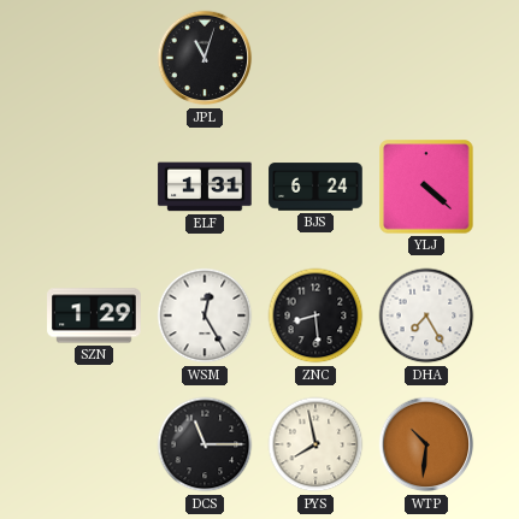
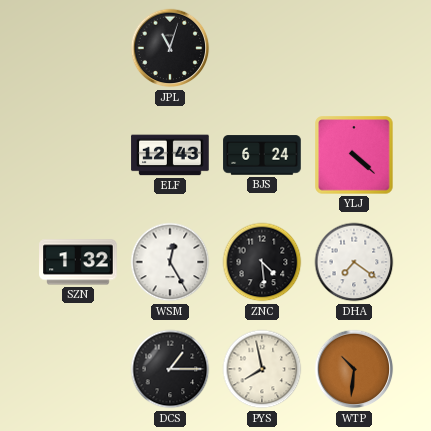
ELF: 1:31 -> 12:43 (170, 155)
SZN: 1:29 -> 1:32 (78, 262)
ZNC: 8:29 -> 4:29 (262, 262)
DHA: 7:25 -> 7:21 (354, 262)
DCS: 11:15 -> 1:15 (170, 369)
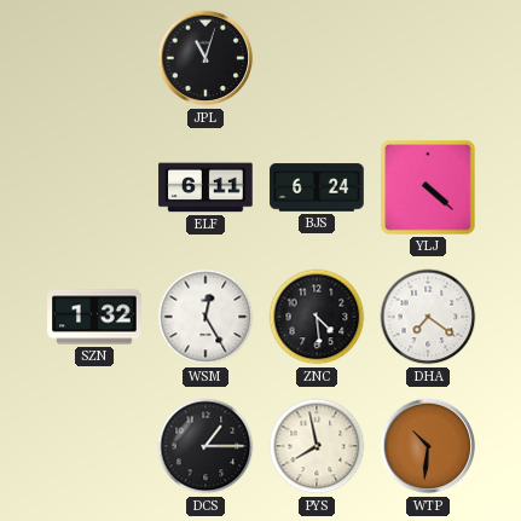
ELF: 12:43 -> 6:11 (205, 187)
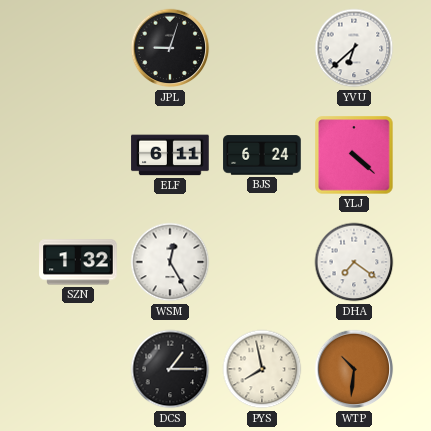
JPL: 11:03 -> 9:03 (170, 48)
YVU: none -> 6:38 (354, 48)
ZNC: 4:29 -> none (317, 317)
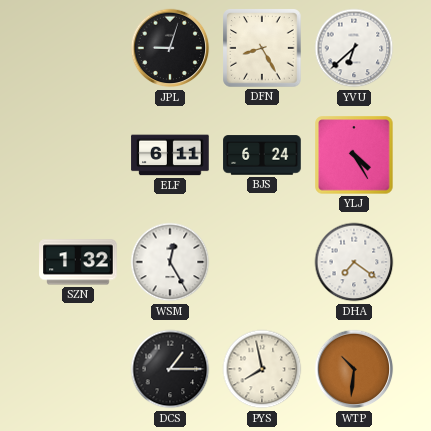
DFN: none -> 8:25 (262, 48)
YLJ: 4:22 -> 4:25 (354, 155)
